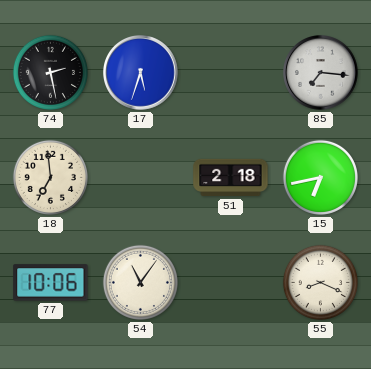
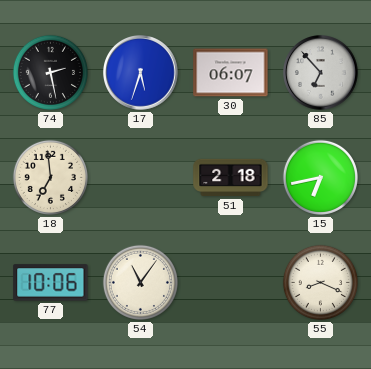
30: none -> 06:07 (231, 73)
85: 7:16 -> 6:53 (321, 73)
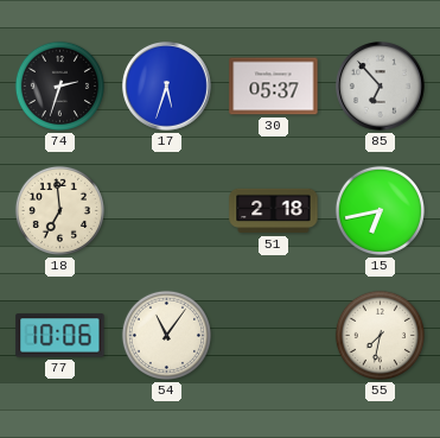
74: 2:28 -> 2:33 (59, 85)
30: 06:07 -> 05:37 (274, 87)
55: 8:19 -> 7:32 (380, 335)
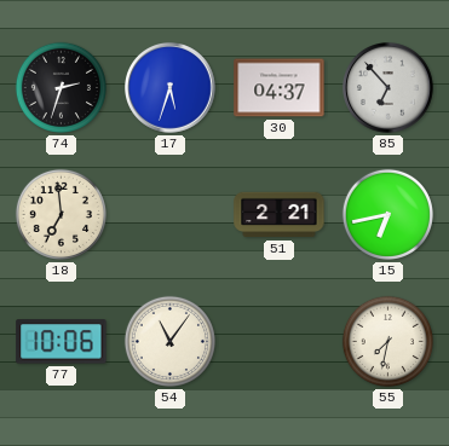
30: 05:37 -> 04:37 (280, 88)
51: 2:18 -> 2:21 (280, 215)
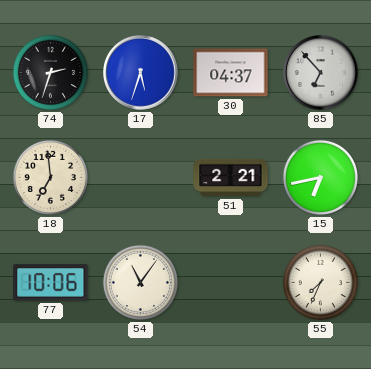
55: 7:32 -> 7:34 (320, 282)
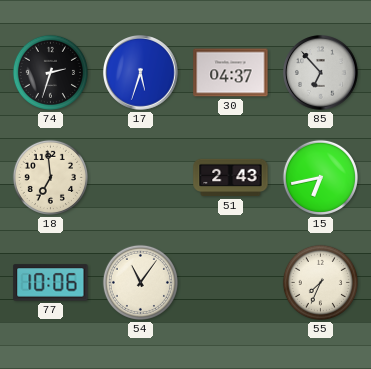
51: 2:21 -> 2:43 (231, 178)
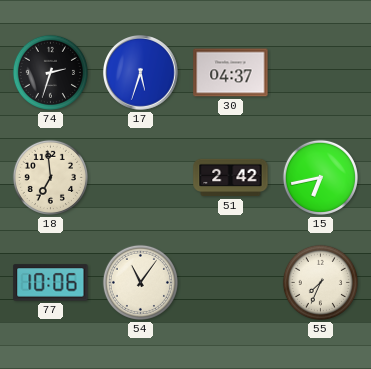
85: 6:53 -> none (321, 73)
51: 2:43 -> 2:42 (231, 178)
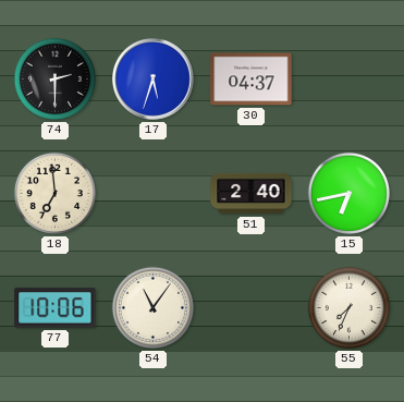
74: 2:33 -> 2:30 (54, 78)
51: 2:42 -> 2:40 (252, 194)
